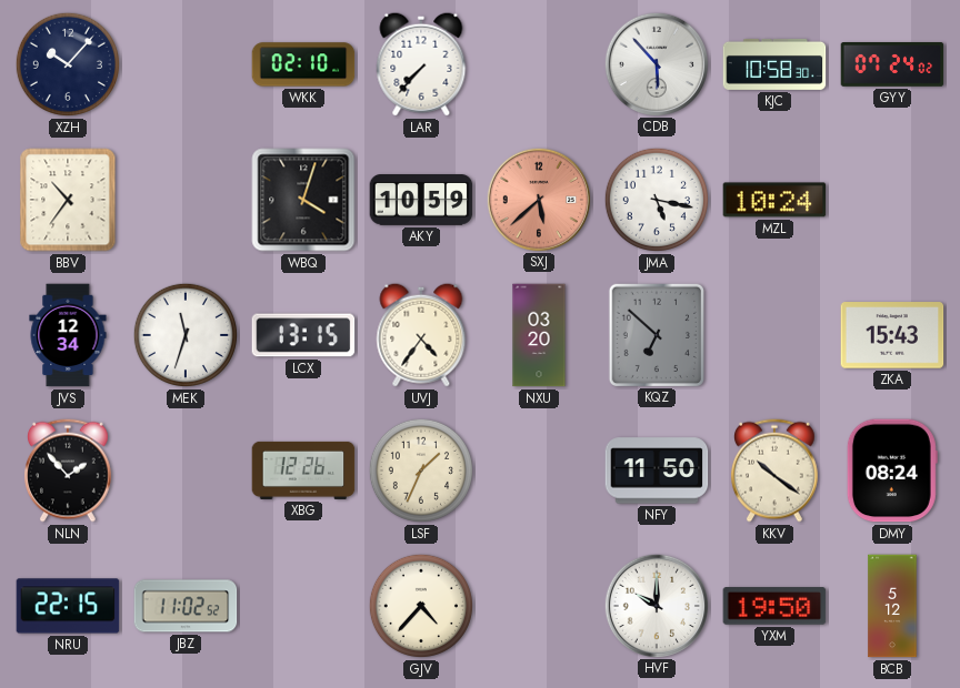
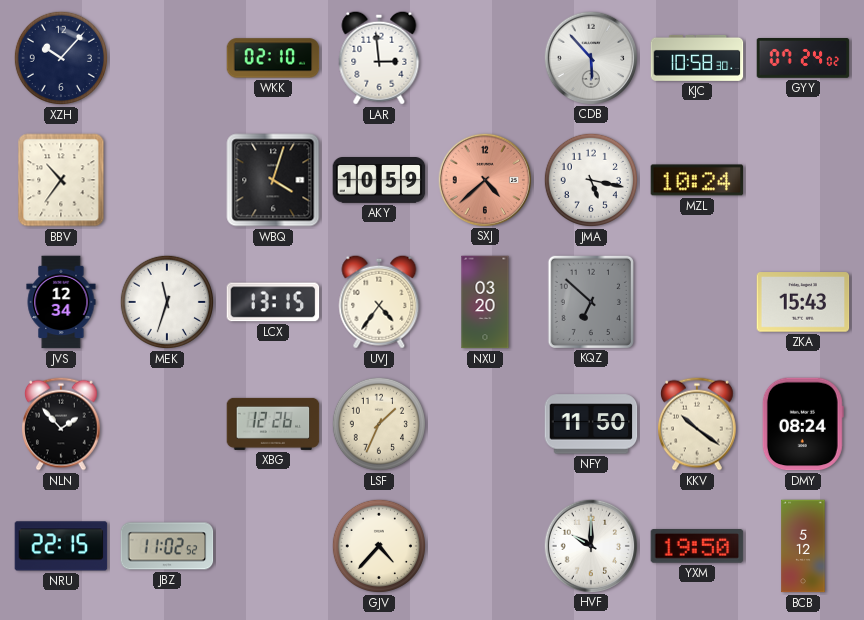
LAR: 7:37 -> 2:59 (379, 58)
SXJ: 5:38 -> 4:38 (484, 179)
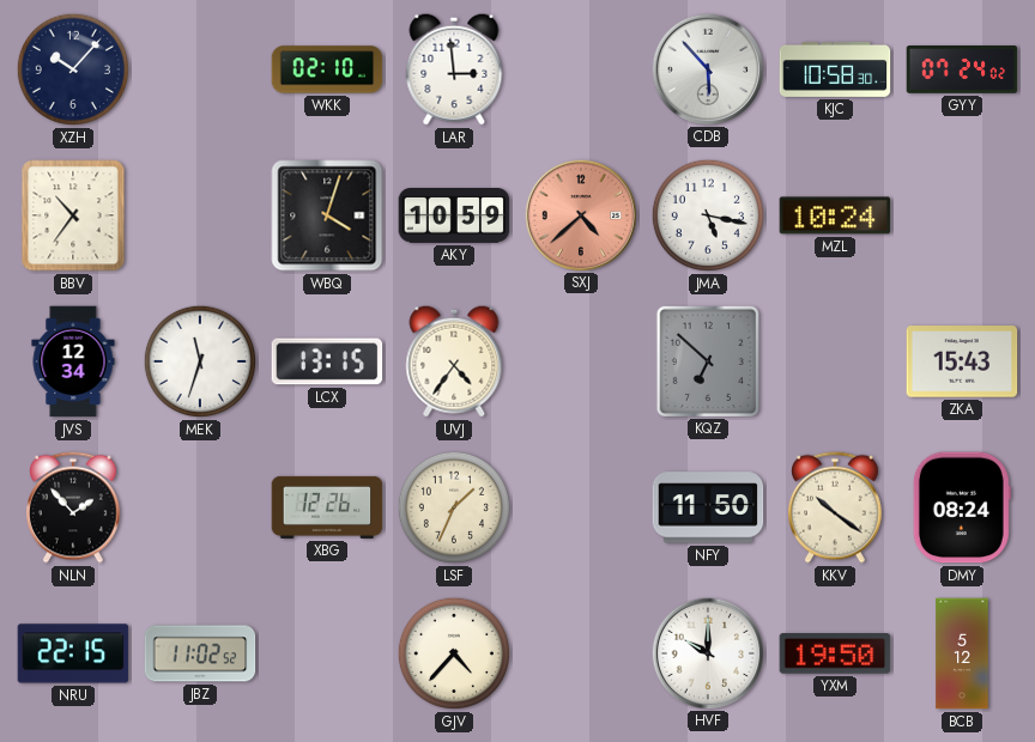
NXU: 03:20 -> none (485, 302)
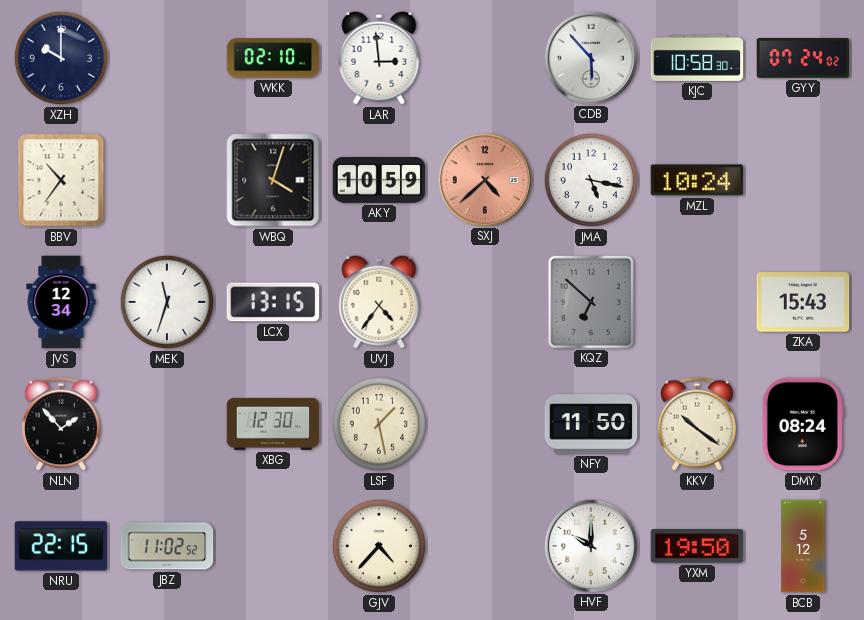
XZH: 10:07 -> 10:00 (61, 58)
XBG: 12:26 -> 12:30 (273, 424)
LSF: 1:34 -> 1:28 (379, 424)
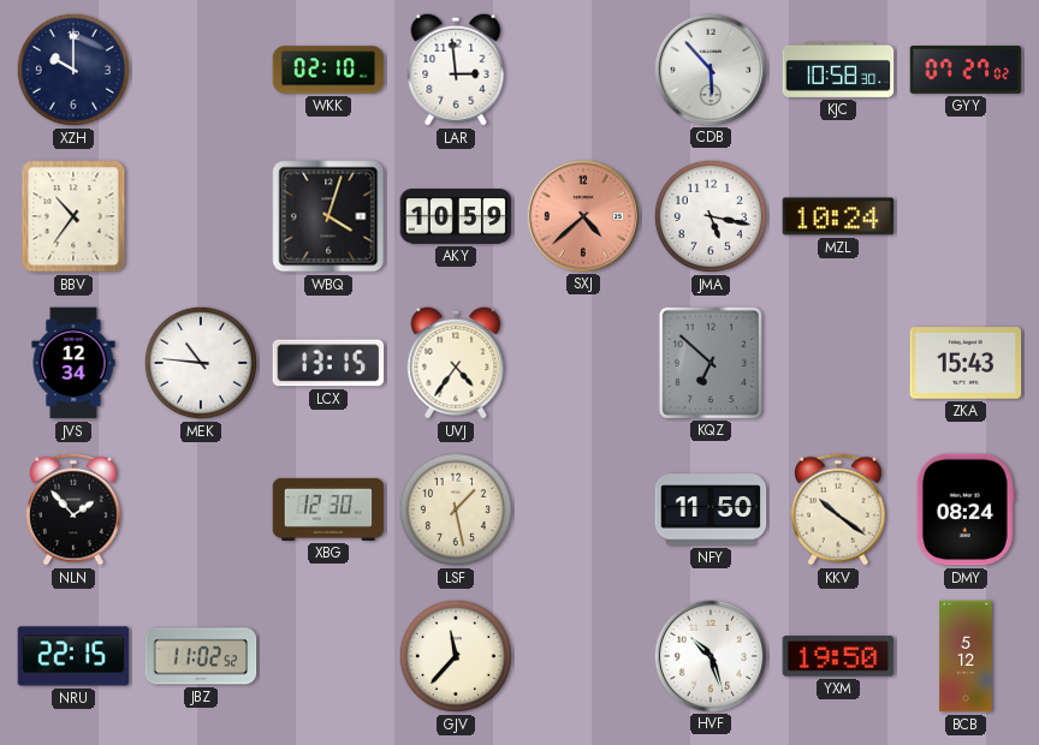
GYY: 07:24 -> 07:27 (966, 71)
MEK: 11:33 -> 10:46 (201, 363)
GJV: 4:37 -> 11:37 (456, 656)
HVF: 10:00 -> 10:27 (710, 655)
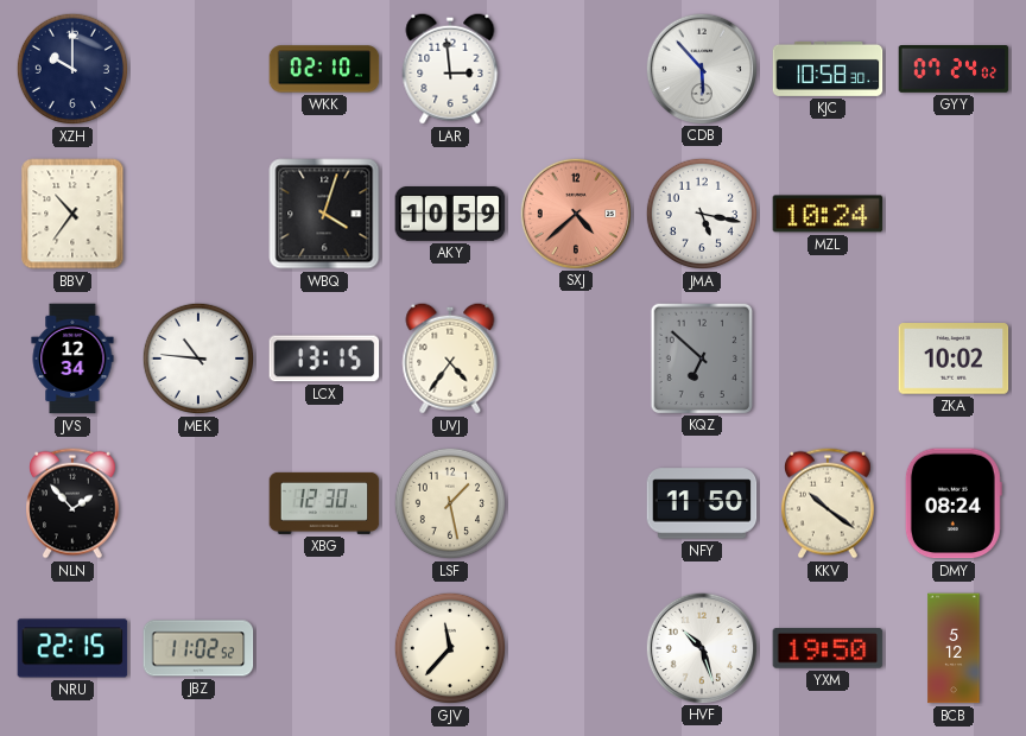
GYY: 07:27 -> 07:24 (954, 70)
ZKA: 15:43 -> 10:02 (954, 359)
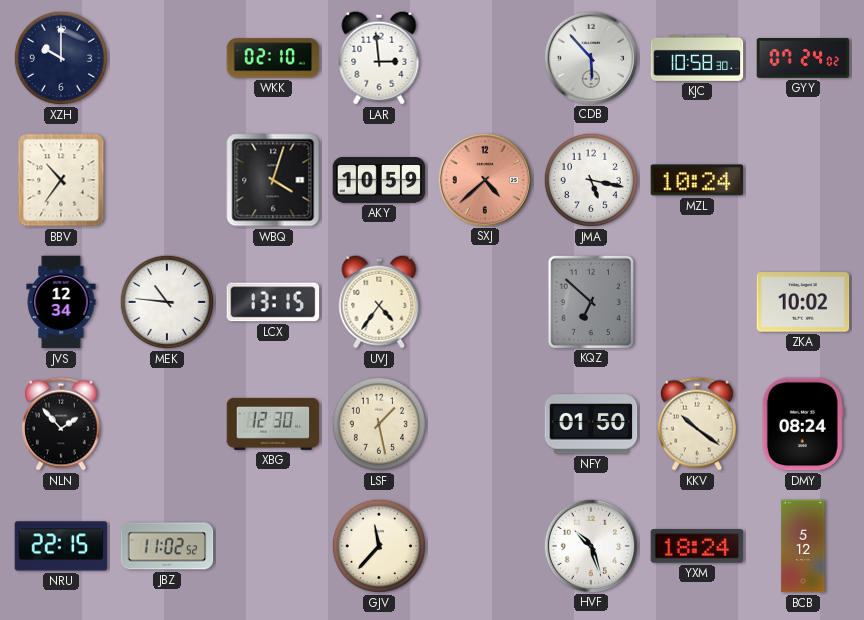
NFY: 11:50 -> 01:50 (591, 424)
YXM: 19:50 -> 18:24 (697, 546)
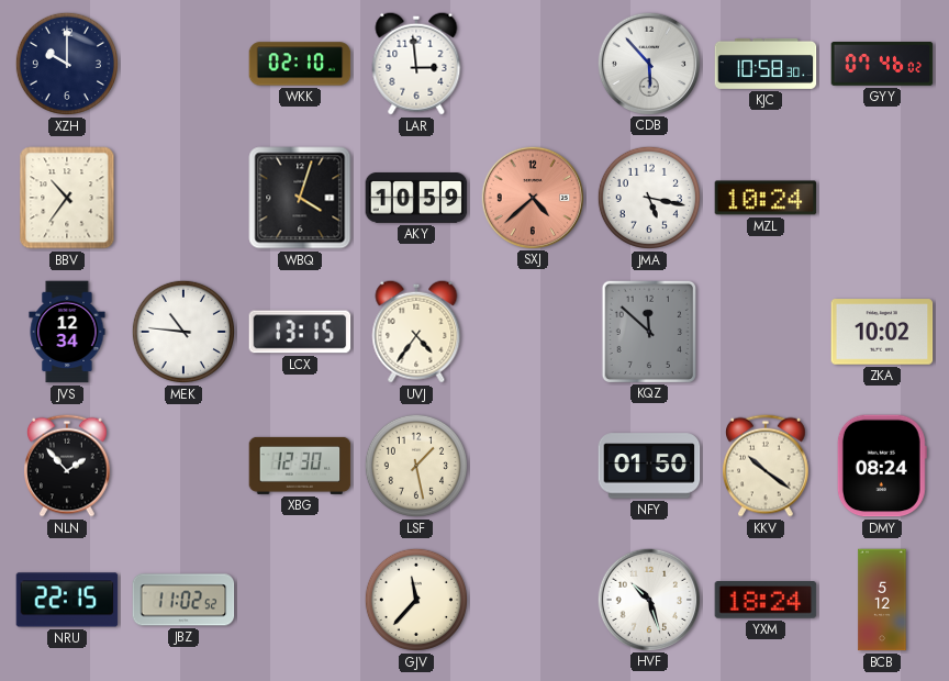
GYY: 07:24 -> 07:46 (882, 65)
KQZ: 6:52 -> 11:52 (648, 331)
